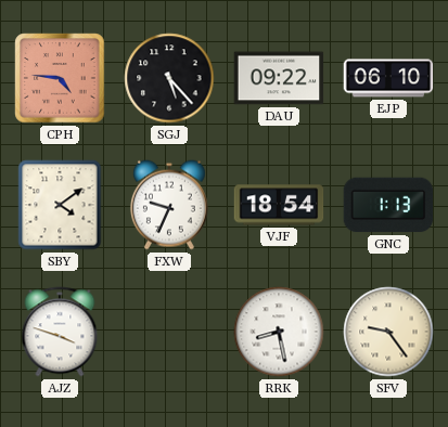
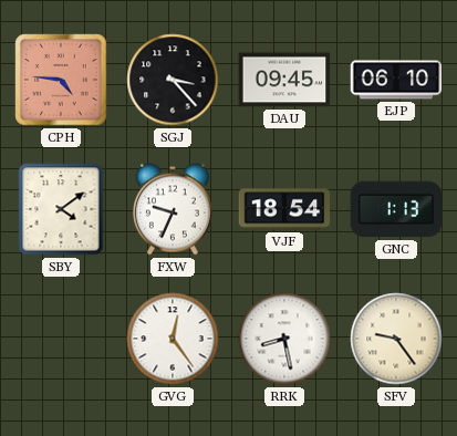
SGJ: 5:23 -> 3:23 (173, 80)
DAU: 09:22 -> 09:45 (284, 80)
AJZ: 3:48 -> none (60, 332)
GVG: none -> 12:24 (173, 339)
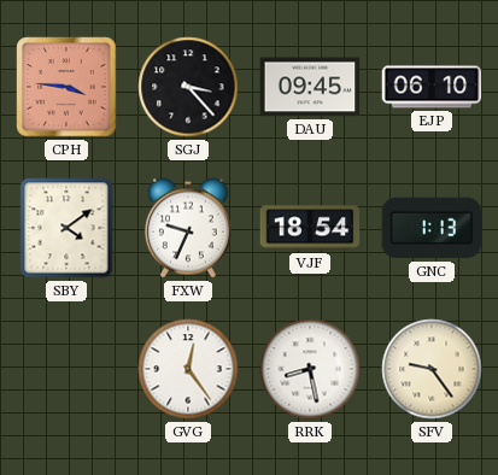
CPH: 4:46 -> 3:46 (66, 87)
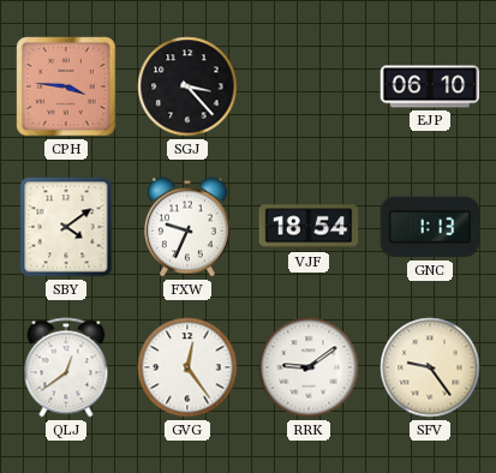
DAU: 09:45 -> none (310, 87)
QLJ: none -> 12:39 (66, 367)
RRK: 8:28 -> 9:09 (309, 367)
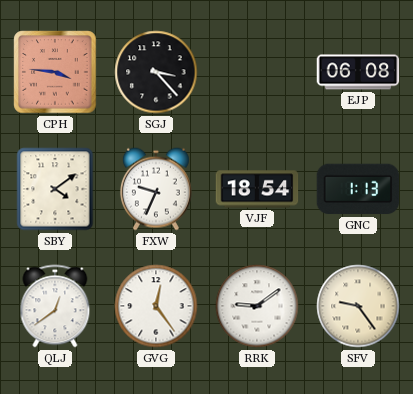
EJP: 06:10 -> 06:08 (358, 72)
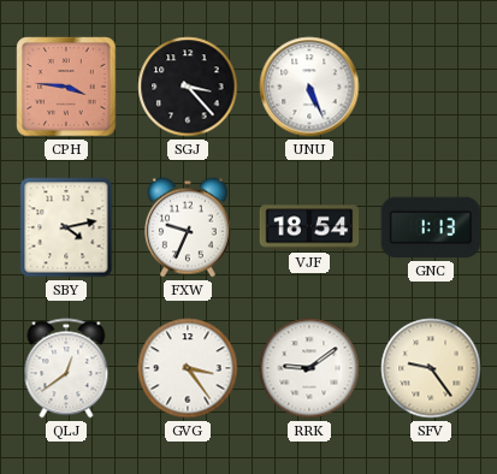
UNU: none -> 5:26 (309, 87)
EJP: 06:08 -> none (358, 72)
SBY: 4:09 -> 4:13 (66, 227)
GVG: 12:24 -> 3:24 (188, 368)
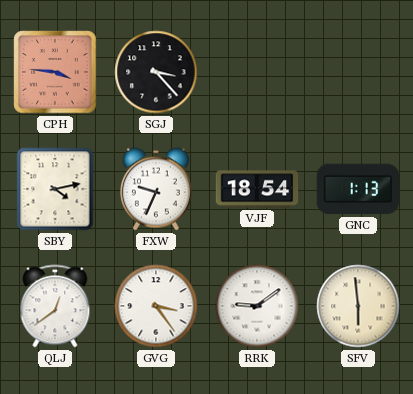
UNU: 5:26 -> none (309, 87)
SFV: 9:24 -> 5:59 (358, 306)
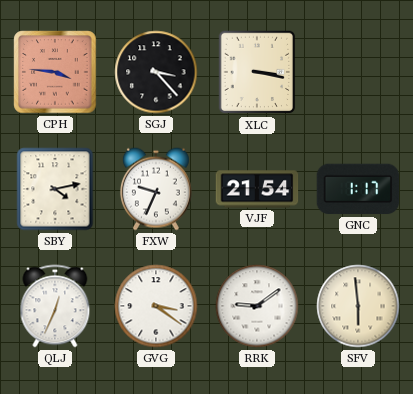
XLC: none -> 3:17 (257, 72)
VJF: 18:54 -> 21:54 (257, 189)
GNC: 1:13 -> 1:17 (358, 189)
QLJ: 12:39 -> 12:34 (55, 306)
GVG: 3:24 -> 3:21 (156, 306)
